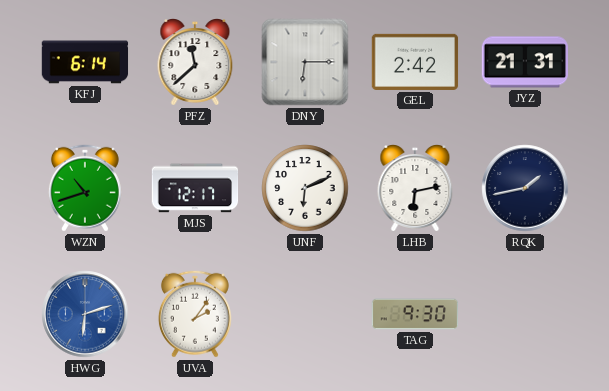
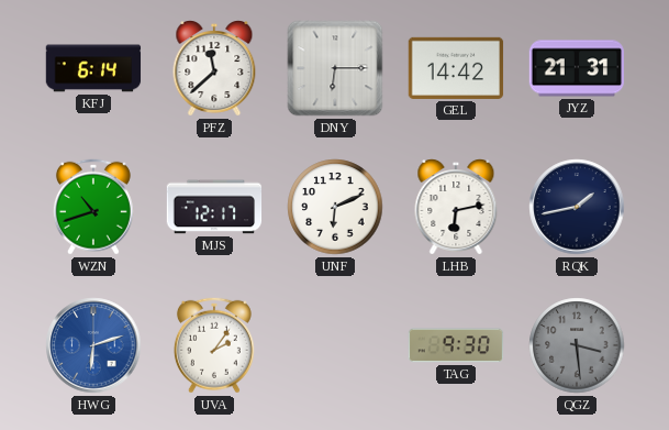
GEL: 2:42 -> 14:42 (456, 68)
QGZ: none -> 3:29 (577, 345)
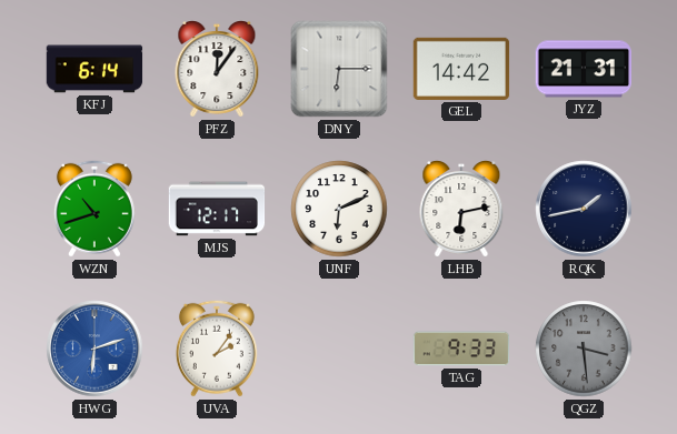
PFZ: 11:38 -> 12:06 (217, 70)
TAG: 9:30 -> 9:33 (461, 349)
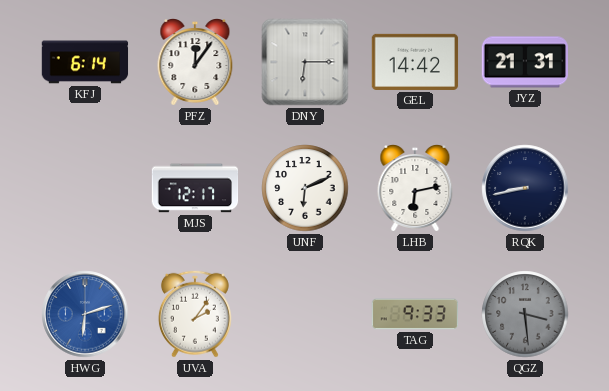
WZN: 10:42 -> none (94, 209)
RQK: 1:43 -> 8:43 (525, 188)
